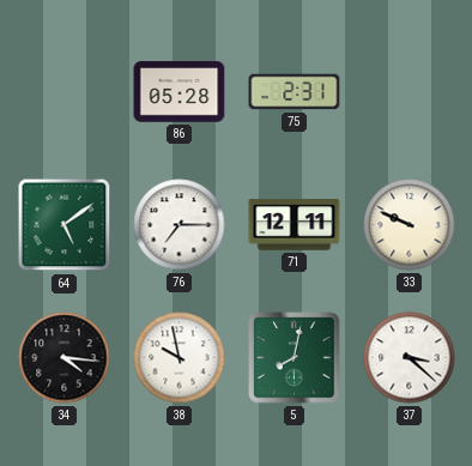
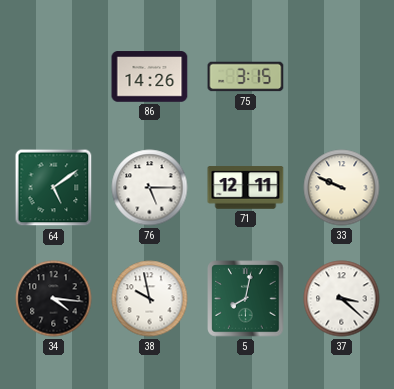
86: 05:28 -> 14:26 (150, 77)
75: 2:31 -> 3:15 (246, 77)
76: 7:15 -> 5:15 (150, 188)
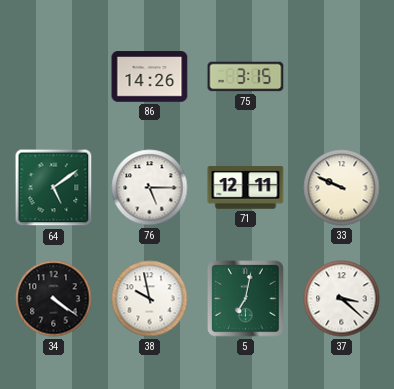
34: 4:16 -> 4:21 (54, 299)
5: 8:02 -> 7:02 (246, 299)
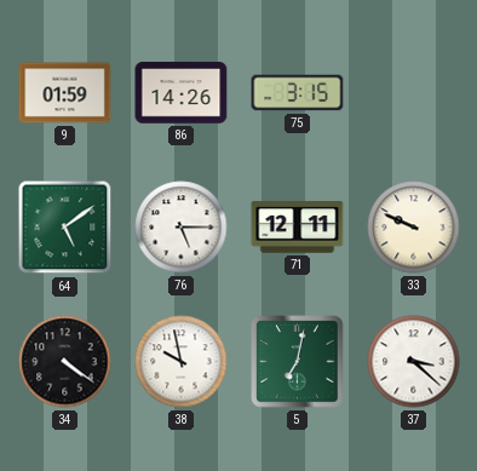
9: none -> 01:59 (65, 93)
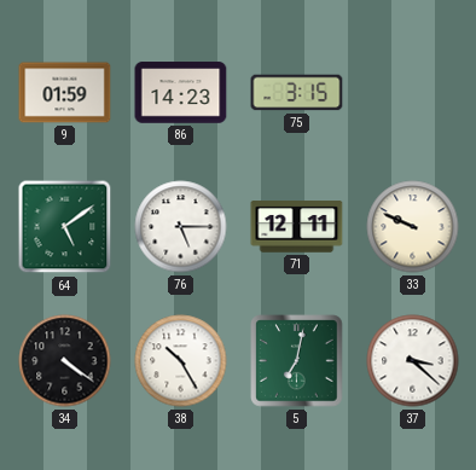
86: 14:26 -> 14:23 (181, 93)
38: 9:58 -> 10:25 (181, 361)
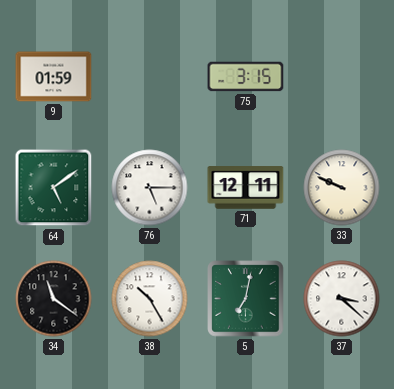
86: 14:23 -> none (181, 93)
34: 4:21 -> 11:21 (54, 299)
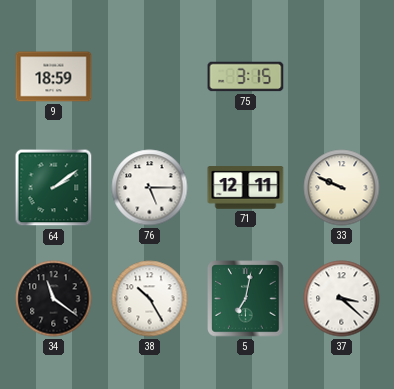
9: 01:59 -> 18:59 (54, 77)
64: 5:09 -> 2:09 (54, 188)
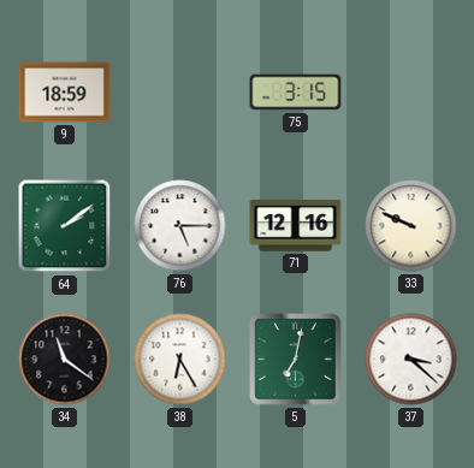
71: 12:11 -> 12:16 (296, 226)
38: 10:25 -> 6:25 (180, 360)
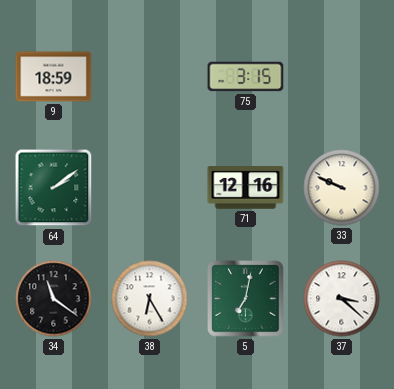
76: 5:15 -> none (180, 226)
